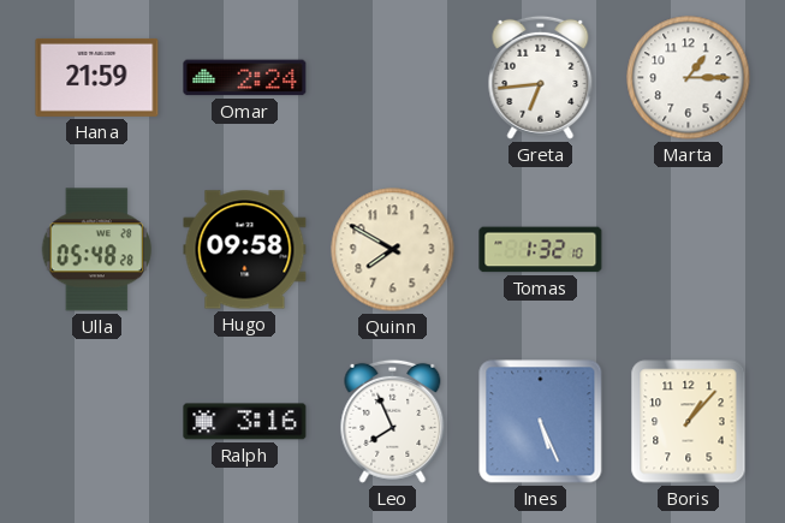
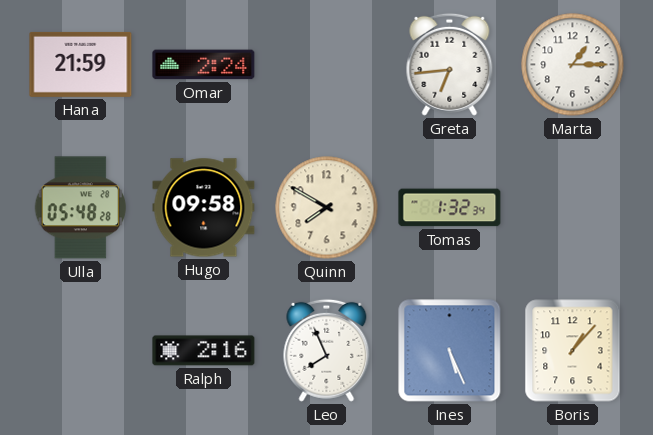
Tomas: 1:32:10 -> 1:32:34 (450, 208)
Ralph: 3:16 -> 2:16 (204, 351)
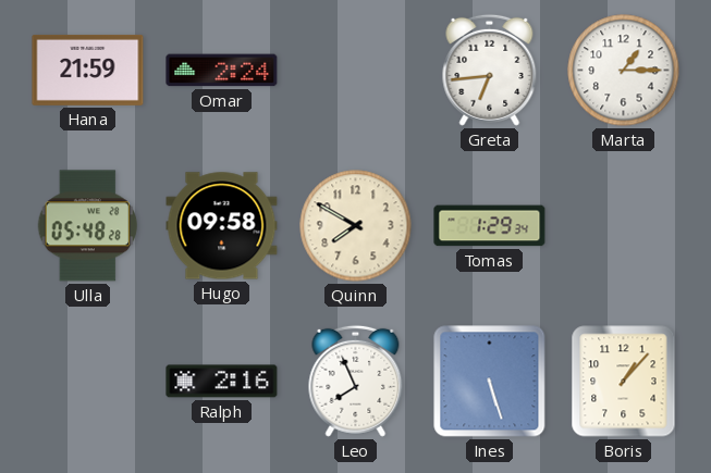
Tomas: 1:32 -> 1:29 (490, 226)
Ines: 5:26 -> 5:27 (490, 382)
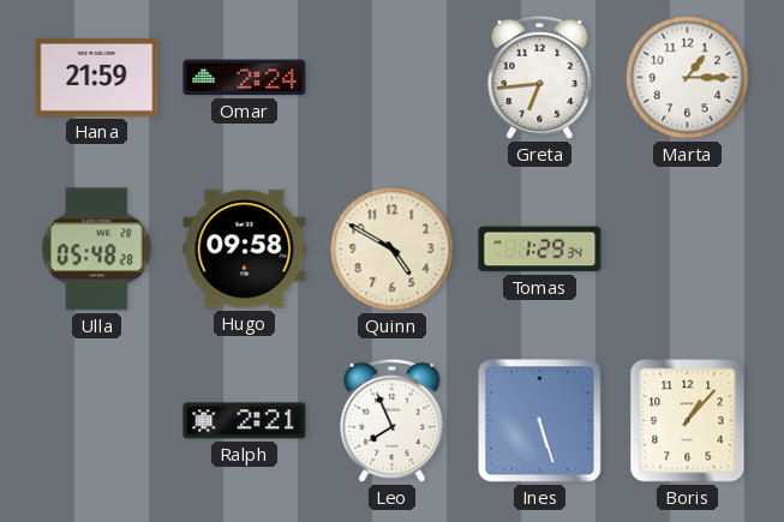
Quinn: 7:50 -> 4:50 (393, 250)
Ralph: 2:16 -> 2:21 (245, 421)
